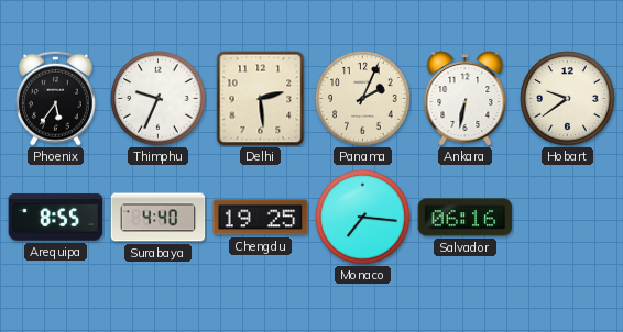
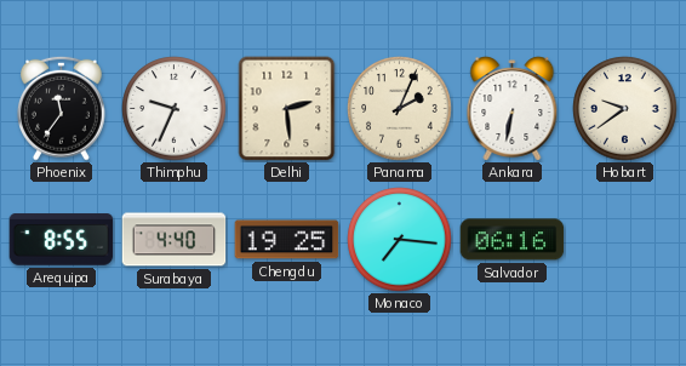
Phoenix: 5:36 -> 11:36 (61, 108)
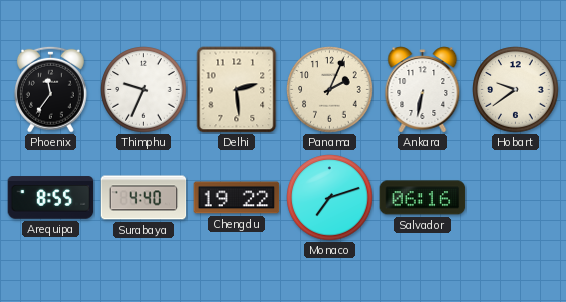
Chengdu: 19:25 -> 19:22 (237, 198)
Monaco: 7:16 -> 7:12 (330, 198)
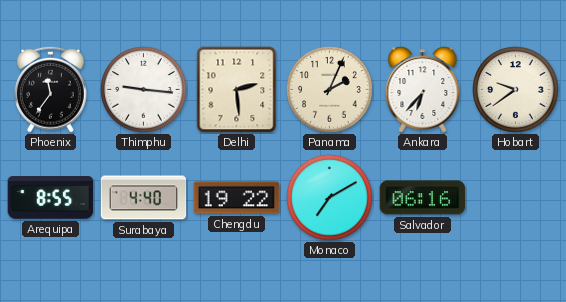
Thimphu: 9:34 -> 9:16 (144, 90)
Ankara: 6:32 -> 6:37 (423, 90)
Monaco: 7:12 -> 7:10 (330, 198)
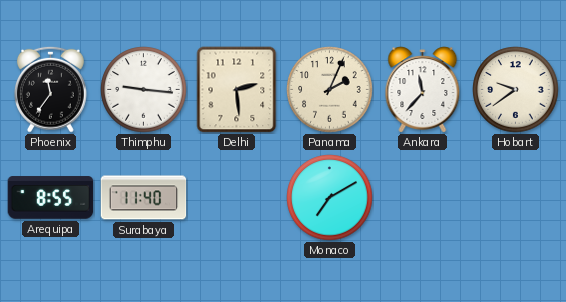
Ankara: 6:37 -> 11:37 (423, 90)
Surabaya: 4:40 -> 11:40 (144, 198)
Chengdu: 19:22 -> none (237, 198)
Salvador: 06:16 -> none (423, 198)
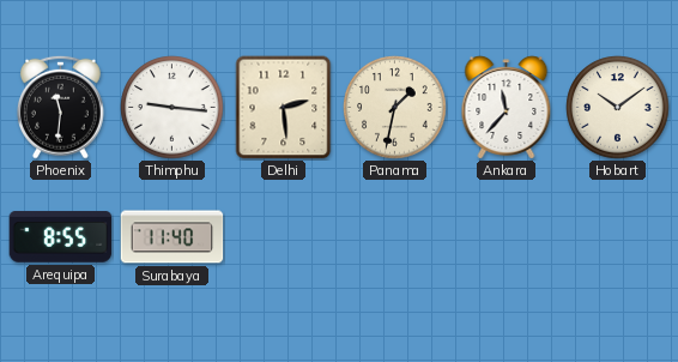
Phoenix: 11:36 -> 11:31 (60, 107)
Panama: 2:04 -> 1:32 (395, 108)
Hobart: 9:39 -> 10:09 (618, 108)
Monaco: 7:10 -> none (330, 198)
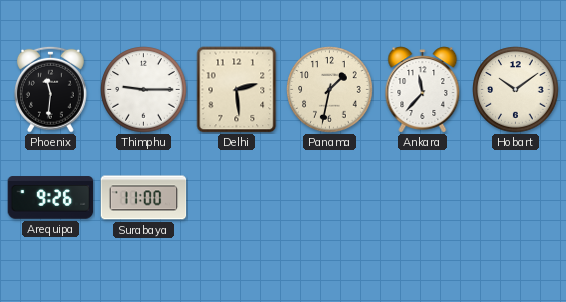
Thimphu: 9:16 -> 9:15 (144, 90)
Arequipa: 8:55 -> 9:26 (51, 198)
Surabaya: 11:40 -> 11:00 (144, 198)
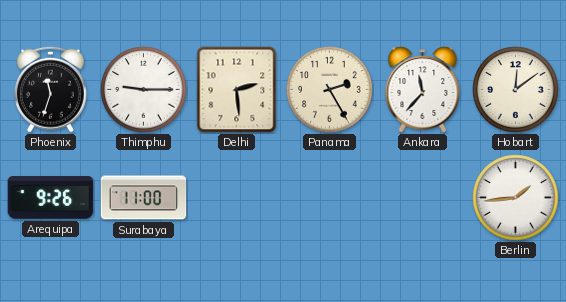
Phoenix: 11:31 -> 11:33 (50, 89)
Panama: 1:32 -> 2:25 (330, 90)
Hobart: 10:09 -> 12:09 (516, 90)
Berlin: none -> 1:44 (516, 198)
